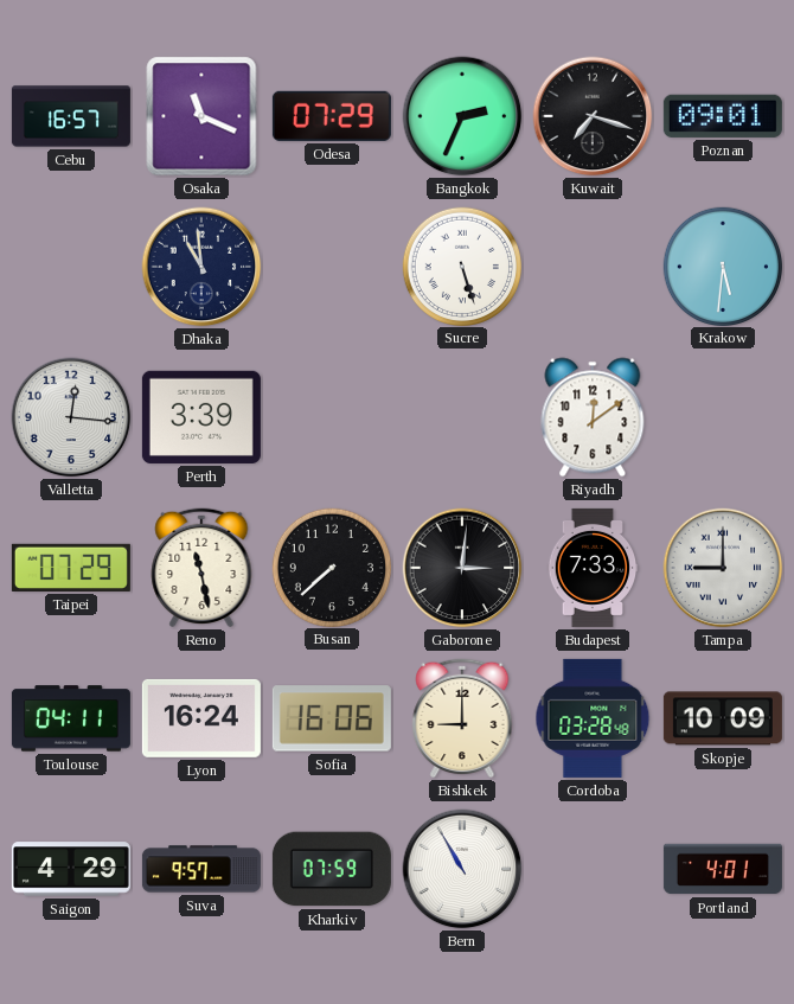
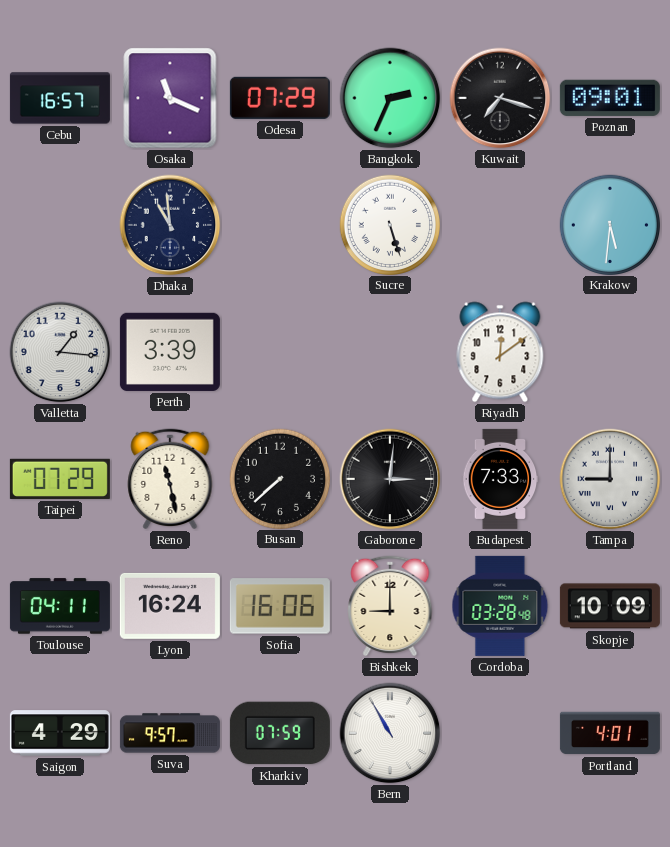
Valletta: 12:16 -> 1:16 (60, 352)
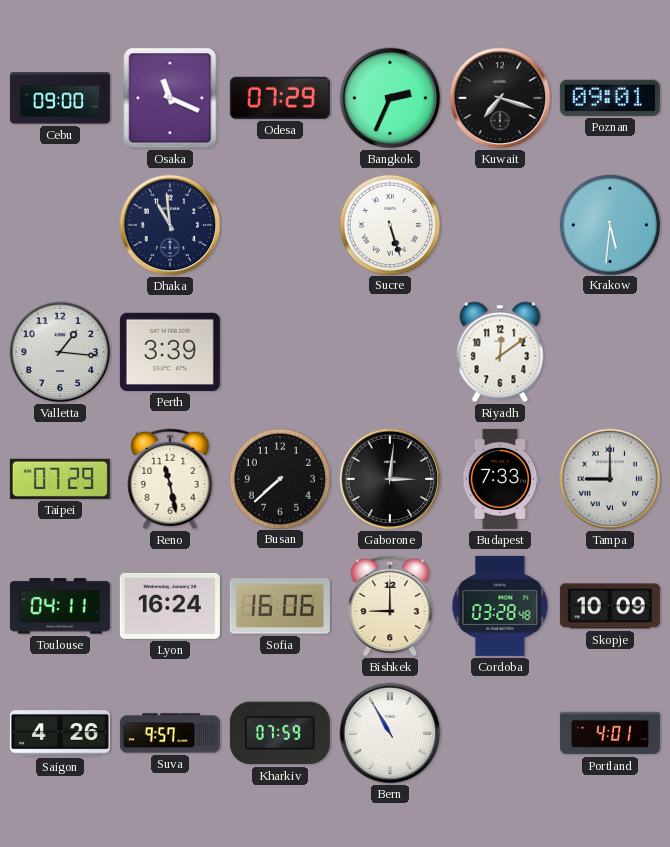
Cebu: 16:57 -> 09:00 (60, 98)
Saigon: 4:29 -> 4:26 (60, 733)
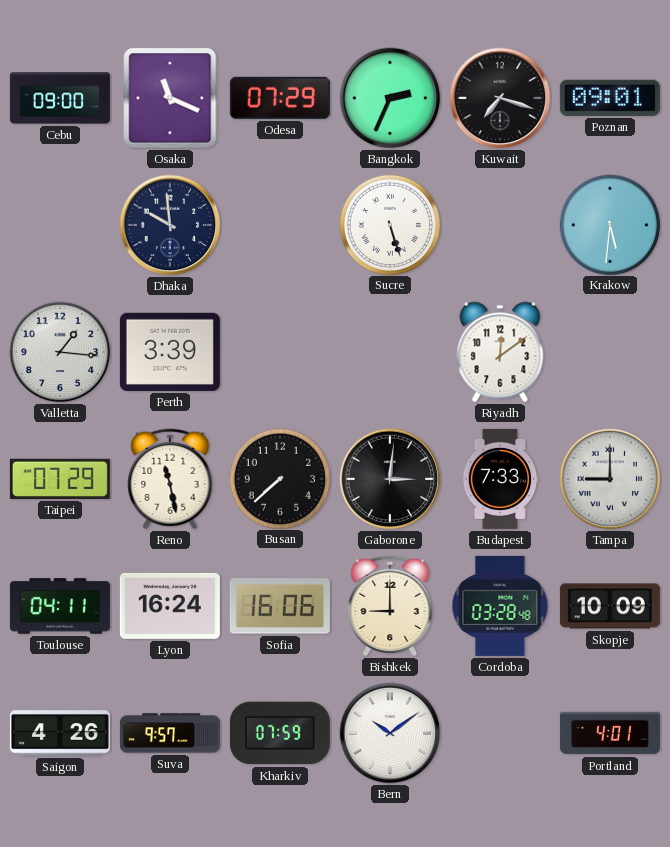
Dhaka: 10:59 -> 9:59 (170, 225)
Bern: 10:55 -> 10:09 (390, 733)
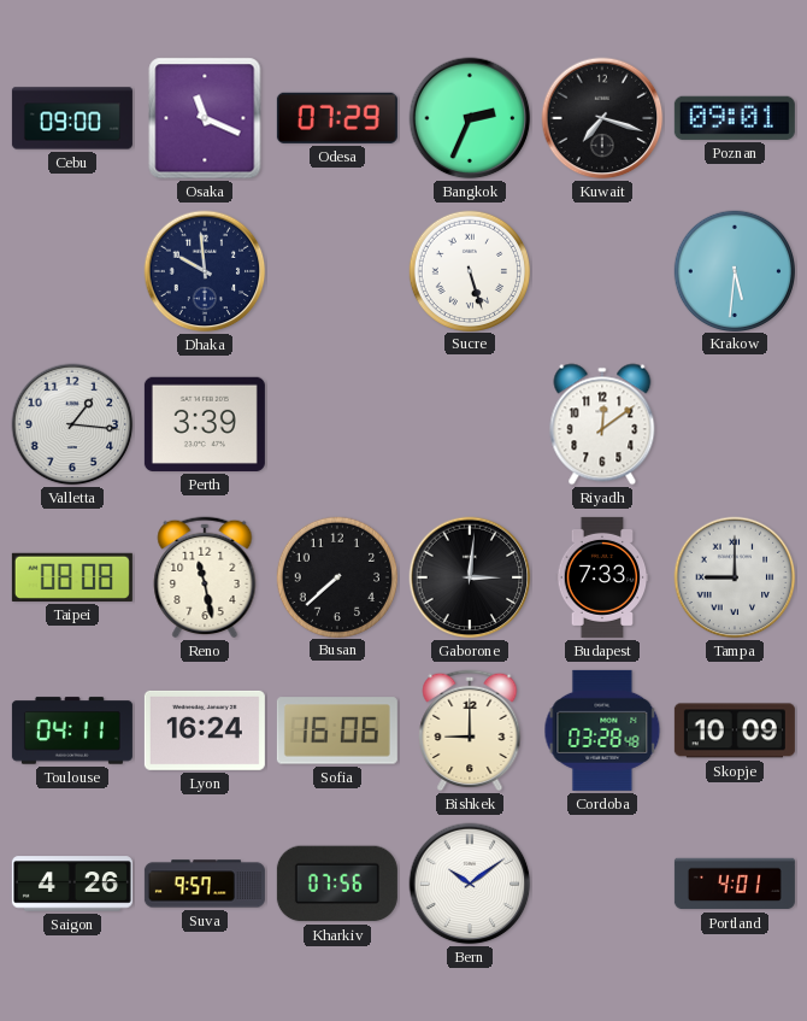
Taipei: 07:29 -> 08:08 (72, 577)
Kharkiv: 07:59 -> 07:56 (337, 884)
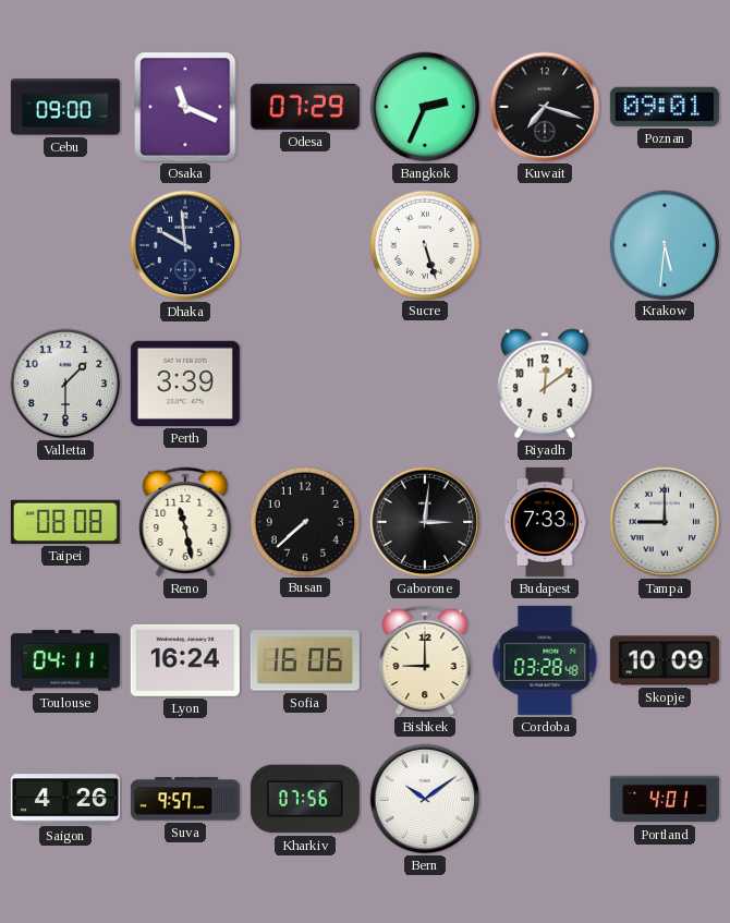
Valletta: 1:16 -> 1:30 (65, 384)
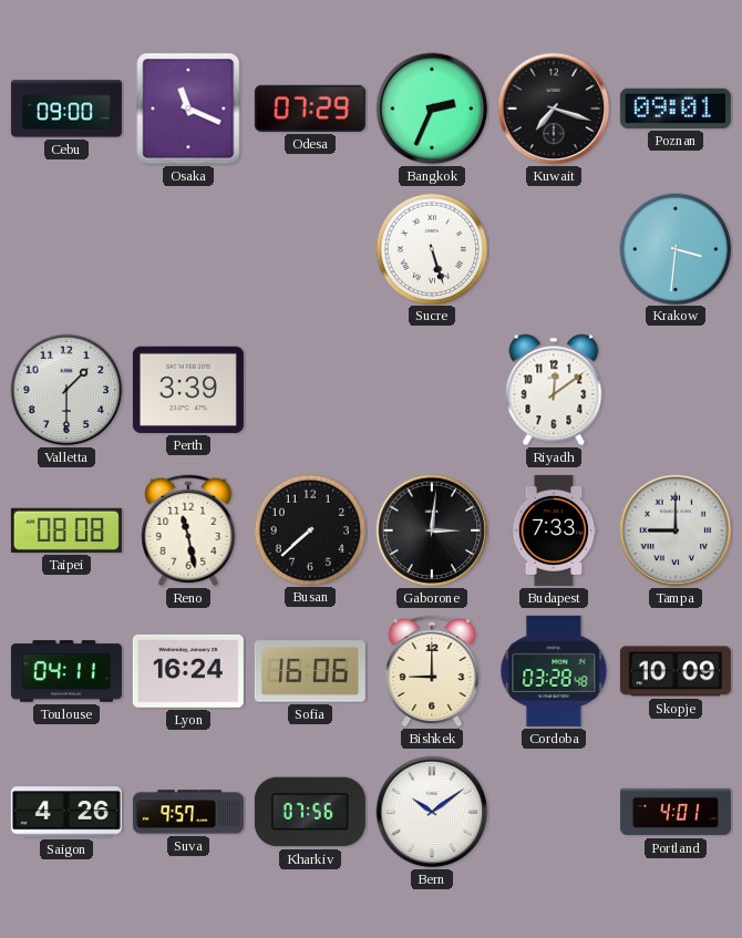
Dhaka: 9:59 -> none (185, 245)
Krakow: 5:31 -> 3:31 (674, 248)
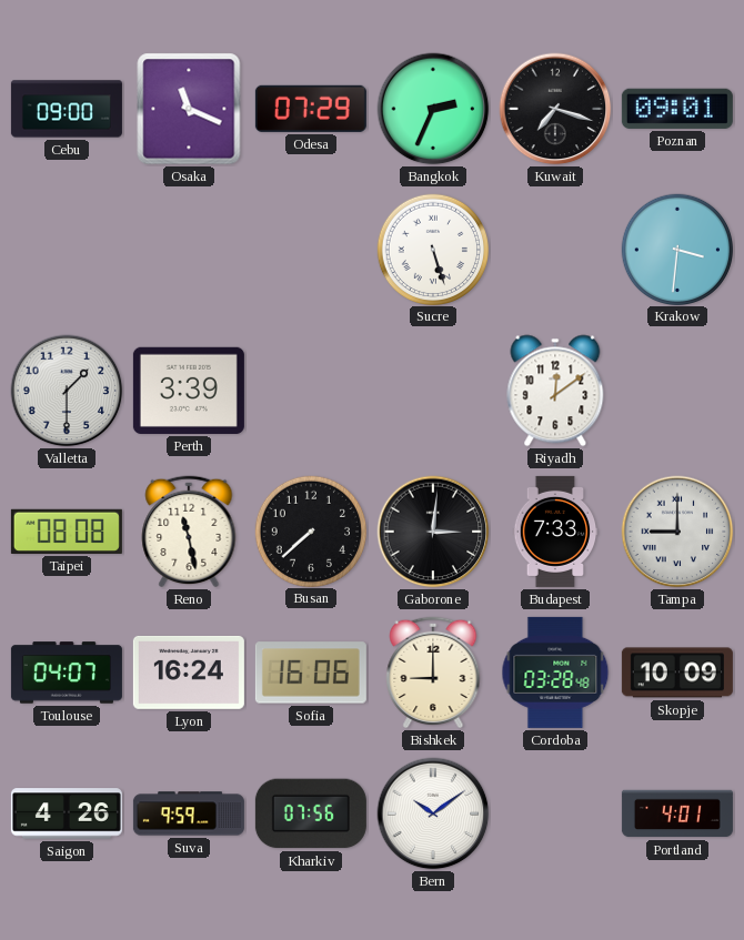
Toulouse: 04:11 -> 04:07 (67, 673)
Suva: 9:57 -> 9:59 (189, 813)
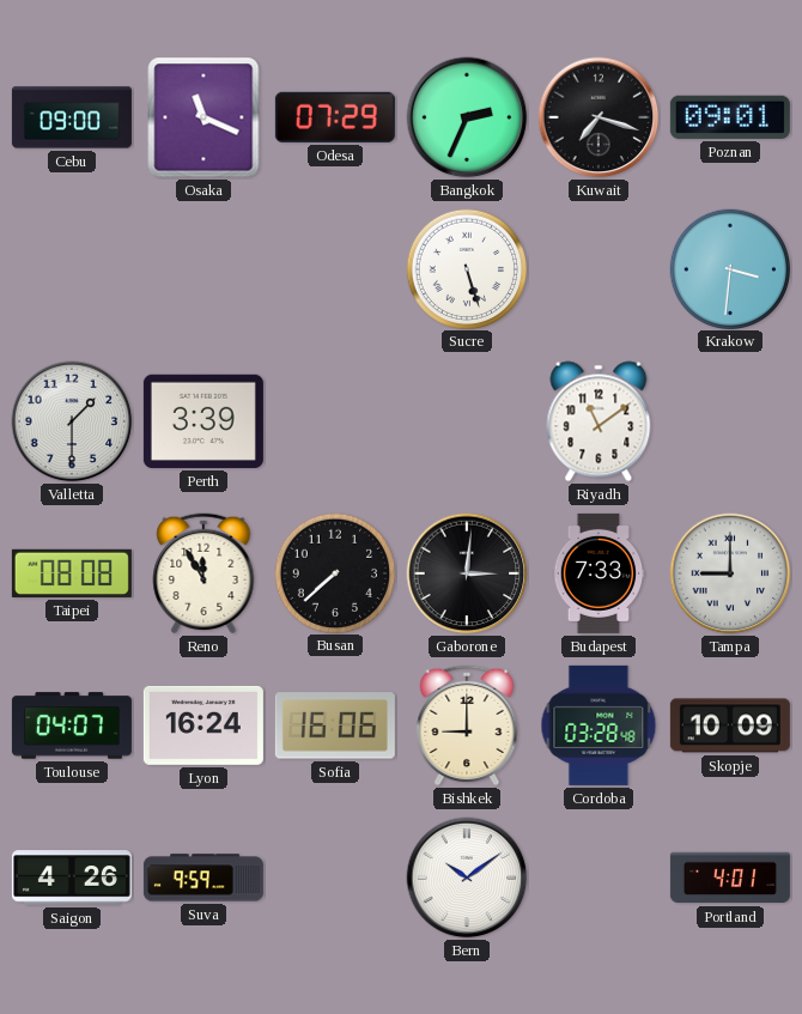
Riyadh: 12:09 -> 11:09 (599, 421)
Reno: 11:28 -> 11:55 (203, 573)
Kharkiv: 07:56 -> none (311, 813)
